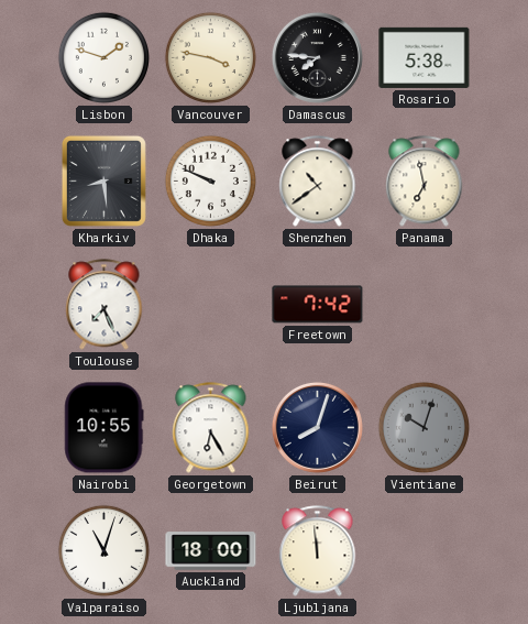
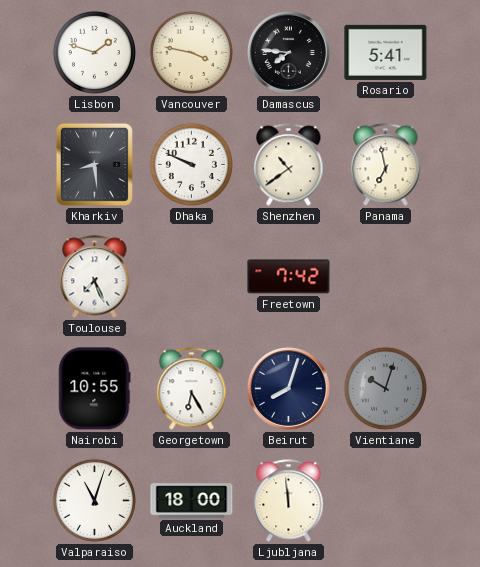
Rosario: 5:38 -> 5:41 (386, 52)
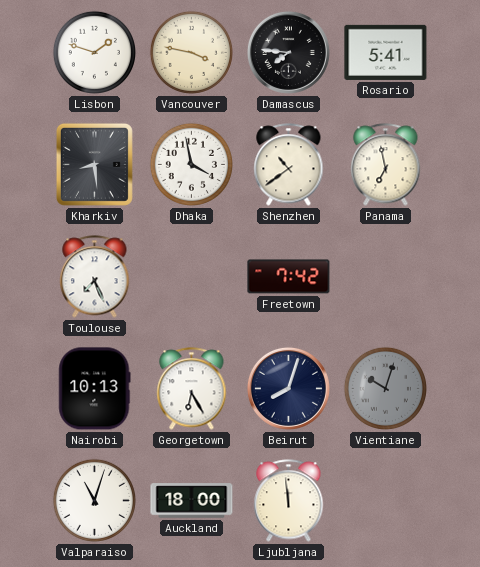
Dhaka: 9:49 -> 3:58 (191, 164)
Nairobi: 10:55 -> 10:13 (95, 389)
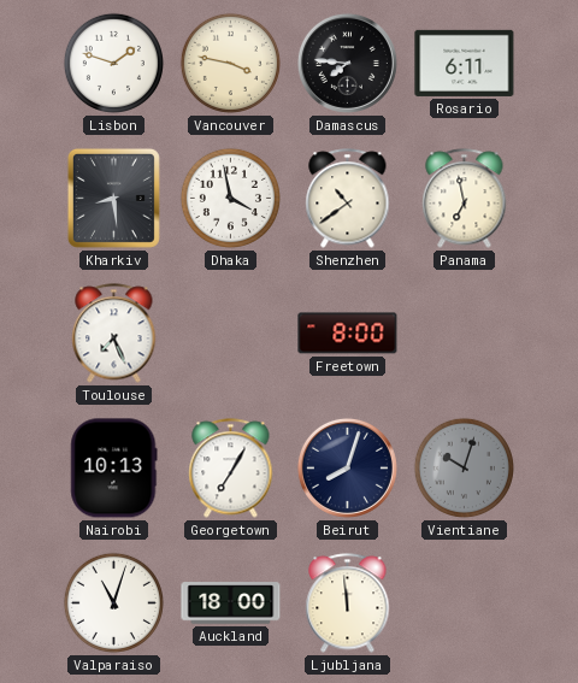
Rosario: 5:41 -> 6:11 (465, 63)
Freetown: 7:42 -> 8:00 (348, 334)
Georgetown: 6:25 -> 7:05 (231, 469)
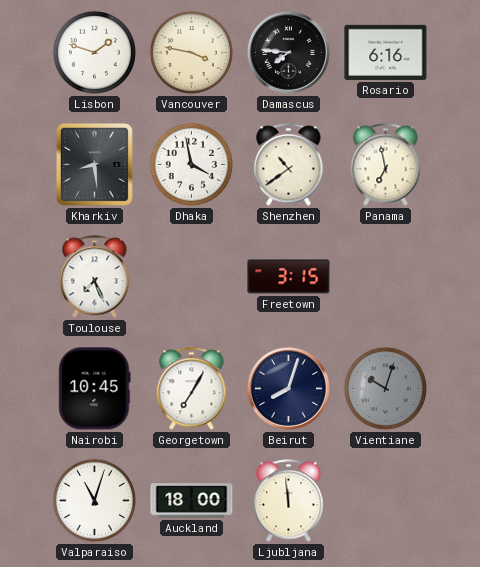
Rosario: 6:11 -> 6:16 (386, 52)
Freetown: 8:00 -> 3:15 (289, 277)
Nairobi: 10:13 -> 10:45 (95, 389)
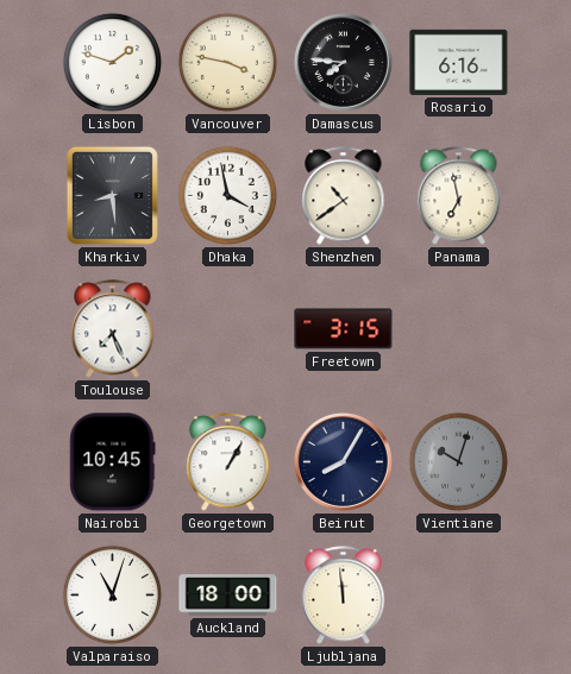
Georgetown: 7:05 -> 1:05 (228, 462)
Beirut: 8:03 -> 8:05 (343, 461)
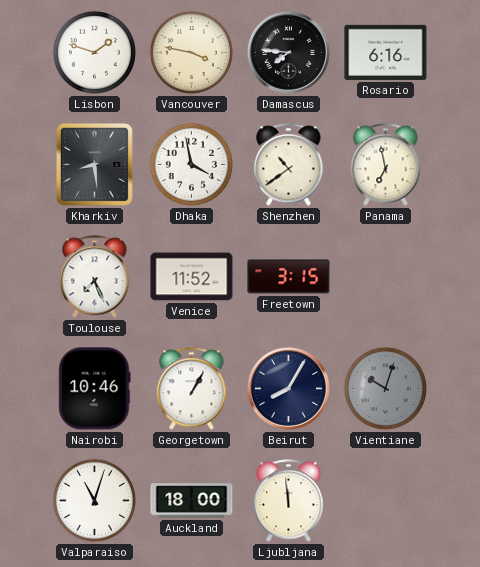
Venice: none -> 11:52 (192, 277)
Nairobi: 10:45 -> 10:46 (95, 389)
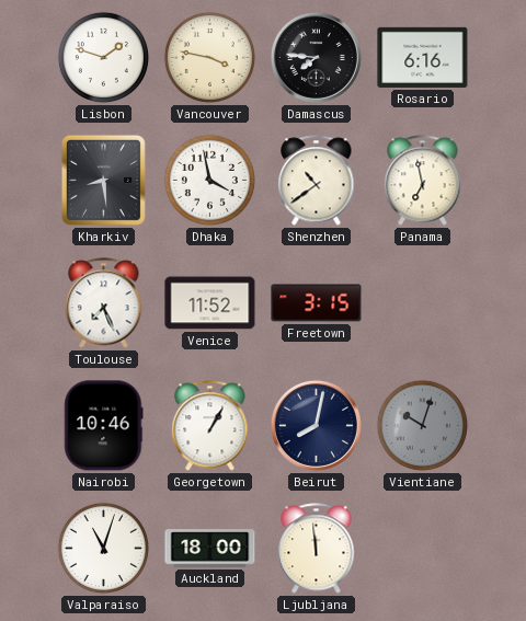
Beirut: 8:05 -> 8:02 (316, 425)
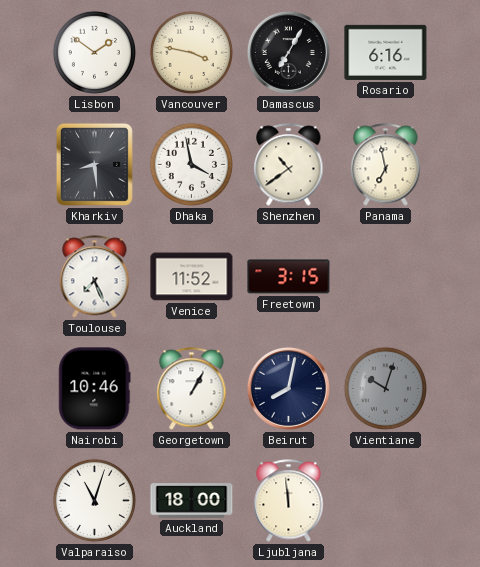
Lisbon: 1:48 -> 1:51 (94, 52)
Damascus: 7:46 -> 7:05 (288, 52)
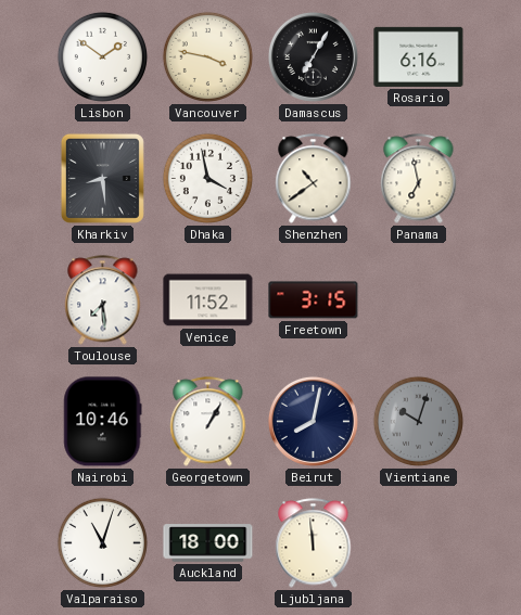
Toulouse: 7:26 -> 7:29 (103, 300)
